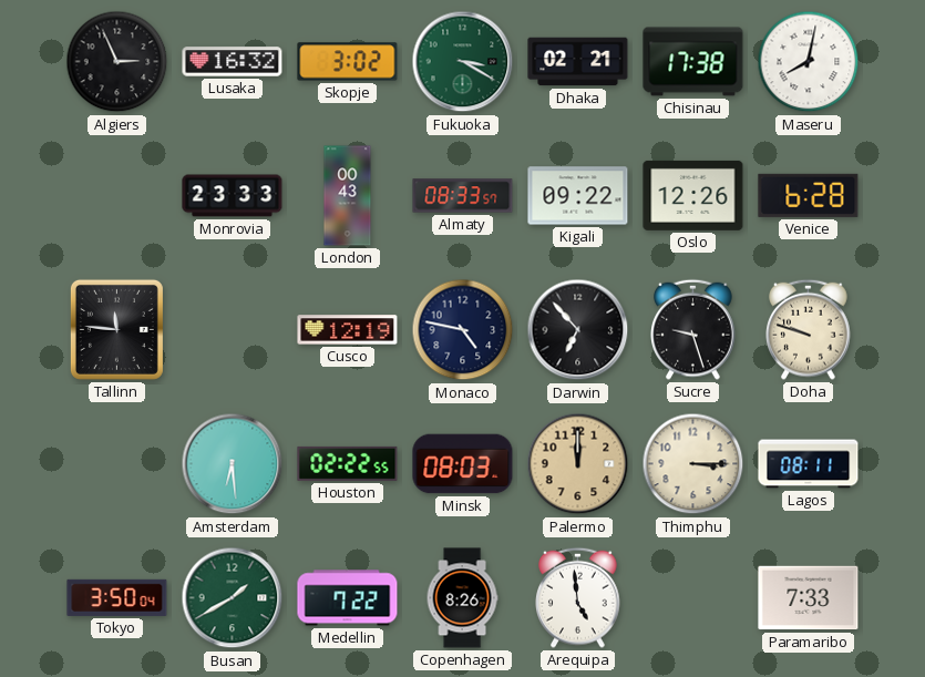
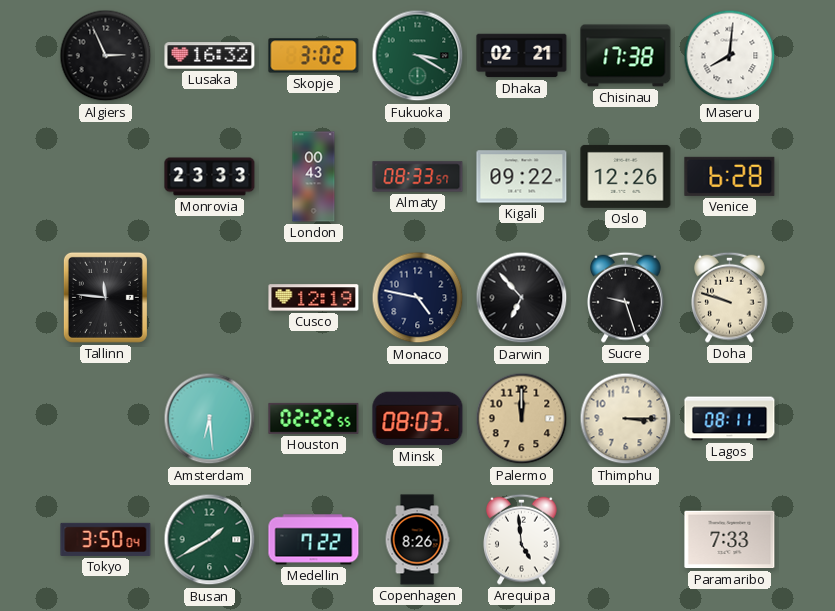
Maseru: 8:02 -> 8:01 (730, 56)
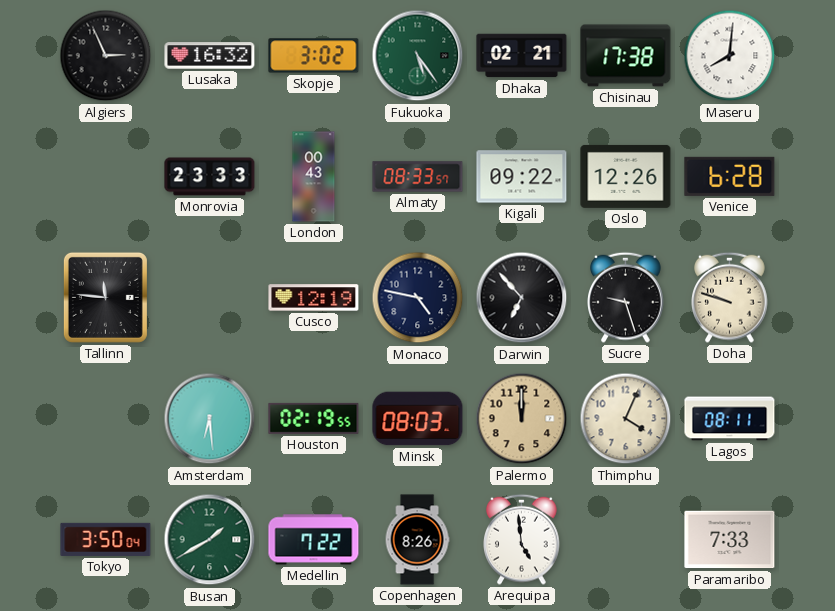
Fukuoka: 3:20 -> 5:24 (418, 56)
Houston: 02:22 -> 02:19 (314, 418)
Thimphu: 3:15 -> 4:04 (626, 419)
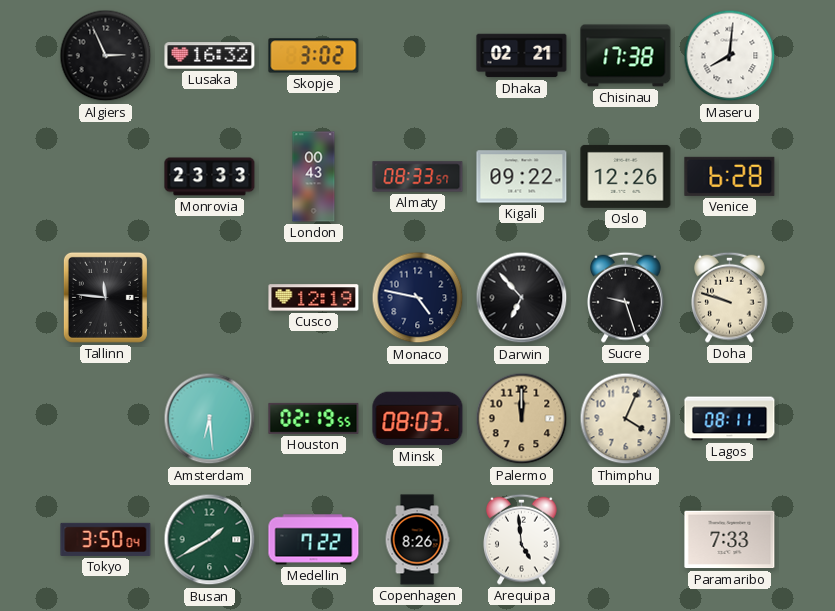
Fukuoka: 5:24 -> none (418, 56)
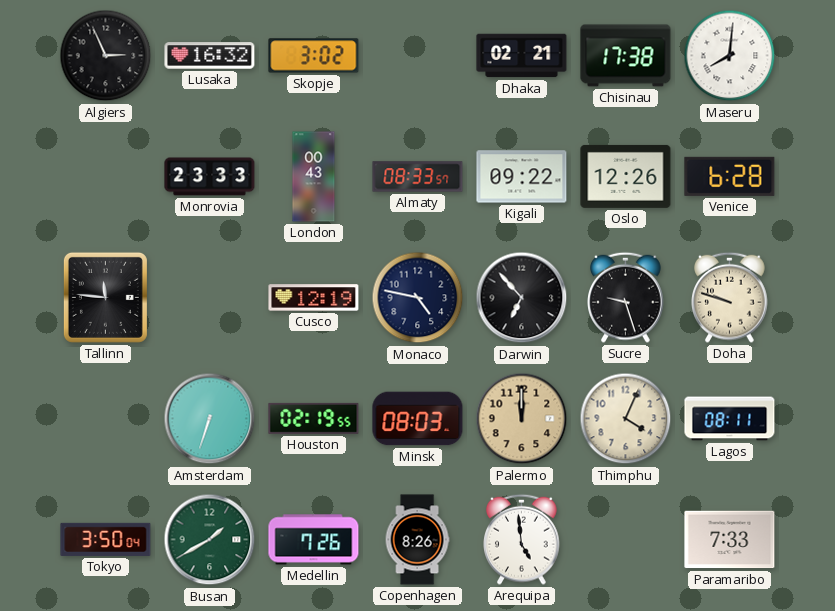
Amsterdam: 6:29 -> 6:33 (210, 419)
Medellin: 7:22 -> 7:26 (314, 540)
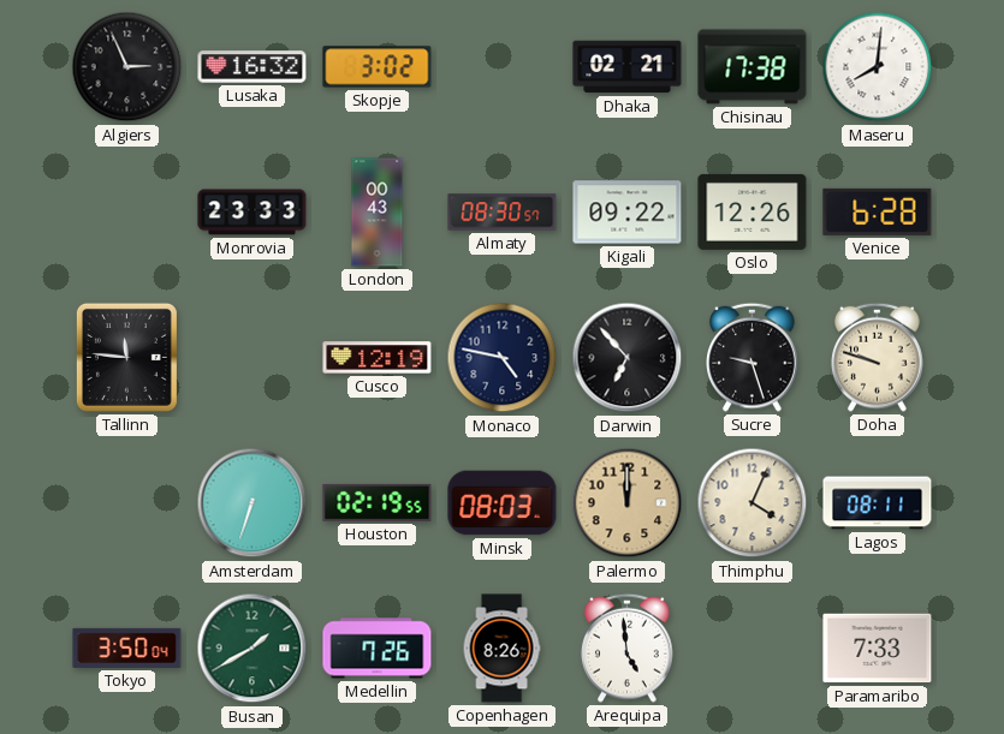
Almaty: 08:33 -> 08:30 (503, 213)
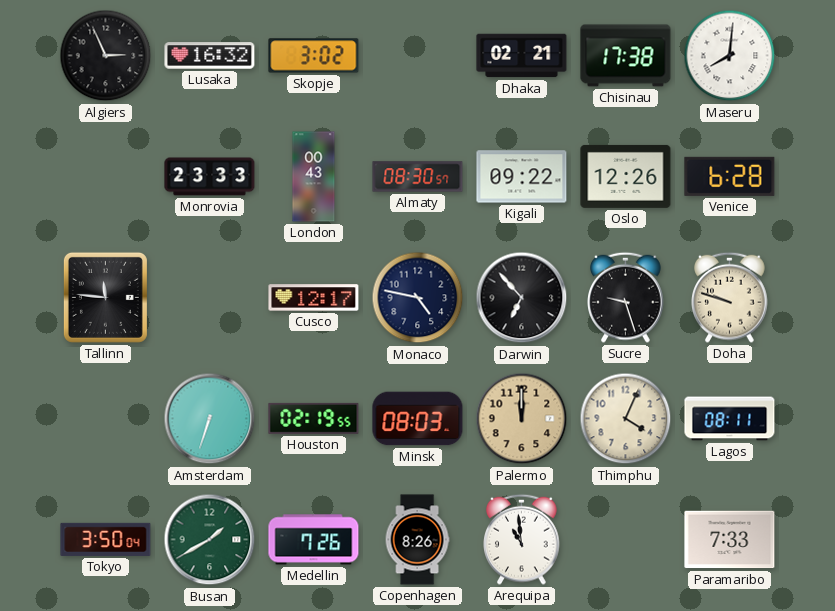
Cusco: 12:19 -> 12:17 (314, 298)
Arequipa: 4:59 -> 10:59 (522, 539)
